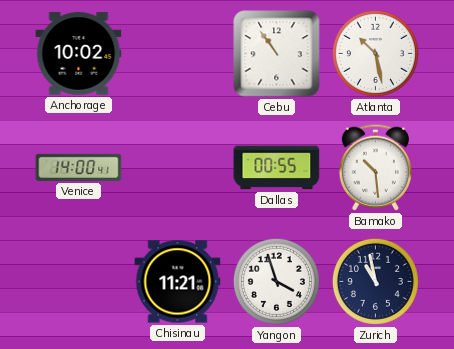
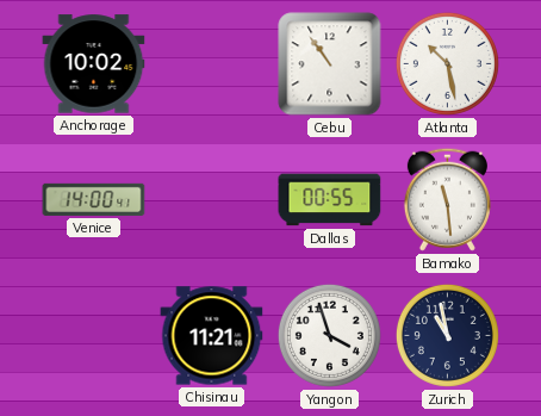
Bamako: 10:29 -> 11:29 (447, 199)
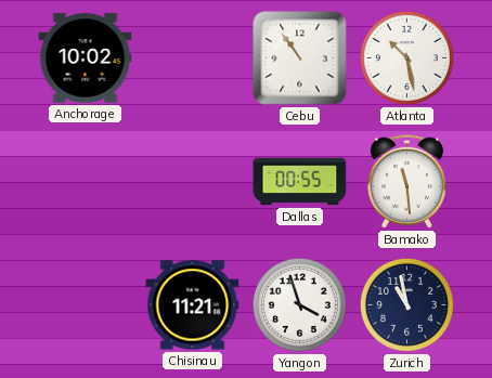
Venice: 14:00 -> none (94, 199)
